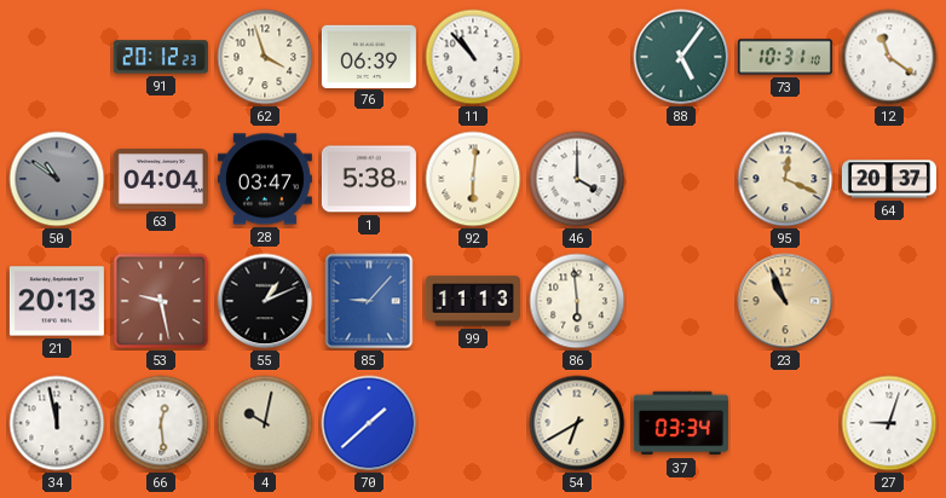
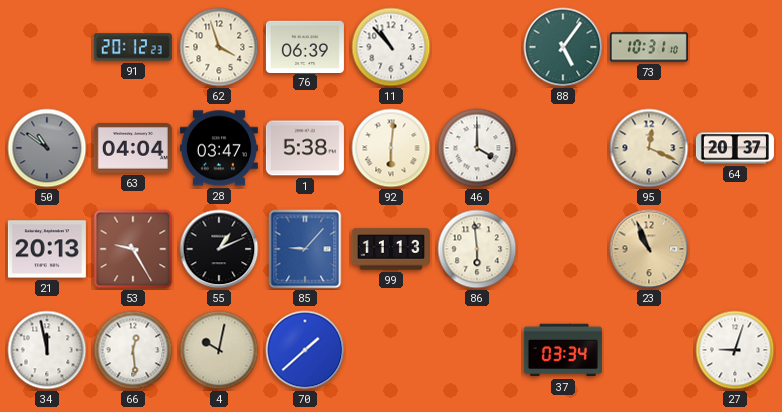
12: 11:21 -> none (889, 57)
53: 9:28 -> 9:25 (133, 249)
54: 6:40 -> none (577, 423)
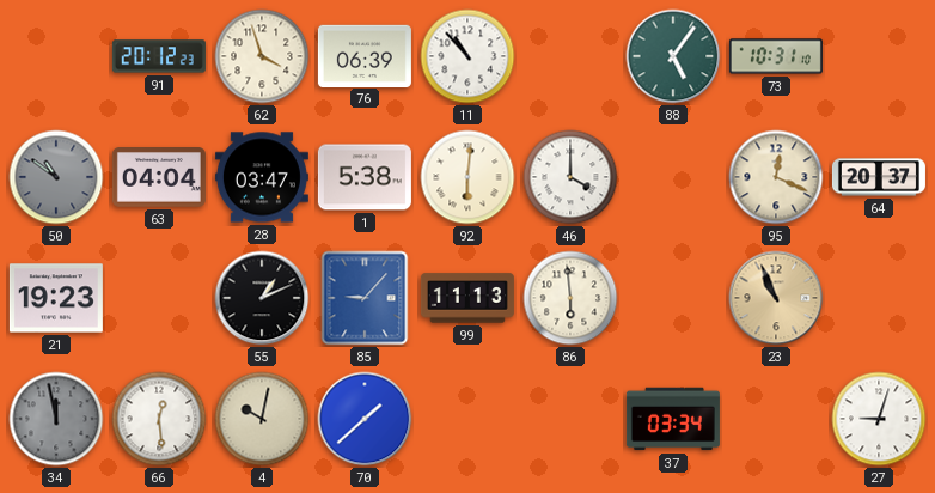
21: 20:13 -> 19:23 (56, 298)
53: 9:25 -> none (133, 249)
34 dial: white -> grey (56, 419)
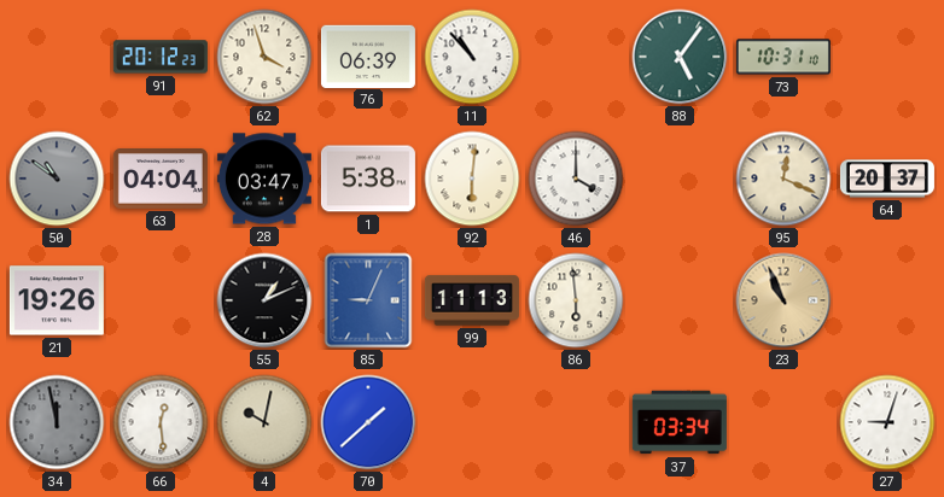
21: 19:23 -> 19:26 (57, 300)
85: 9:07 -> 9:04 (368, 300)
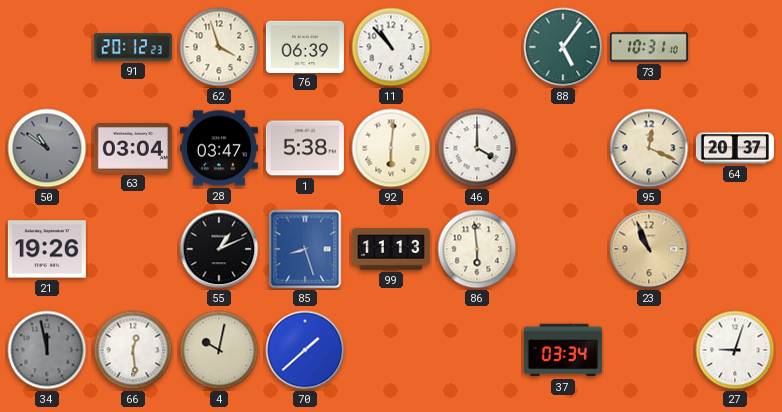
63: 04:04 -> 03:04 (133, 149)
85: 9:04 -> 8:27 (305, 249)
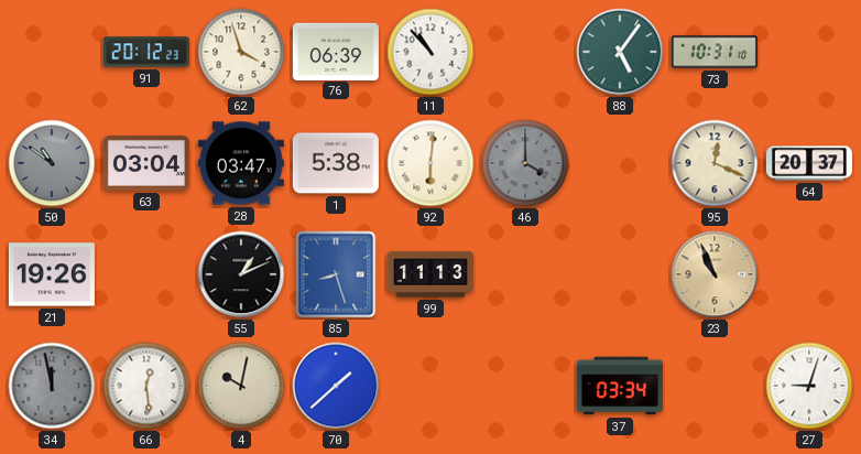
46 dial: white -> grey (525, 163)
86: 5:59 -> none (477, 249)
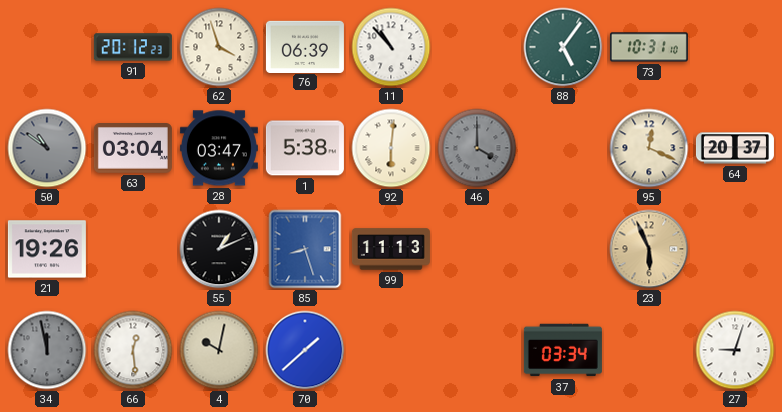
23: 10:56 -> 5:56 (649, 249)
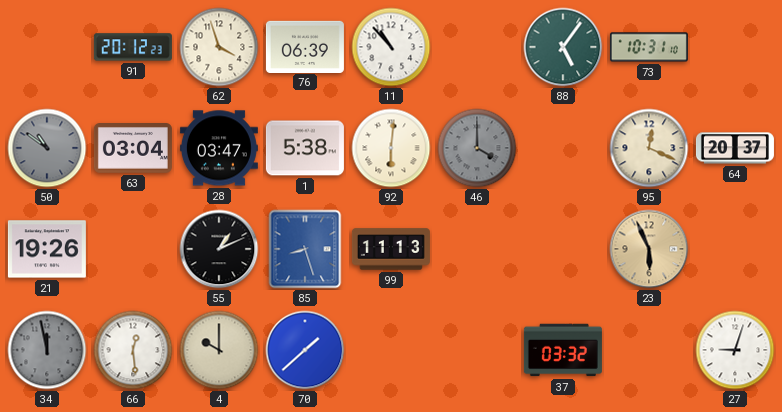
4: 10:02 -> 10:00 (219, 350)
37: 03:34 -> 03:32 (563, 350)
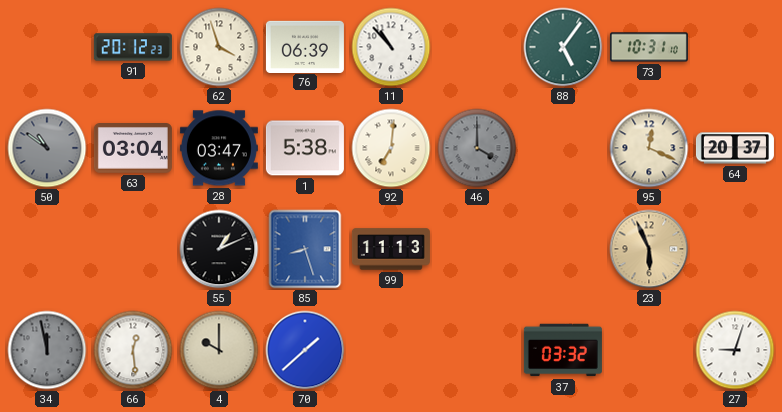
92: 6:01 -> 7:01 (391, 148)
21: 19:26 -> none (47, 249)
